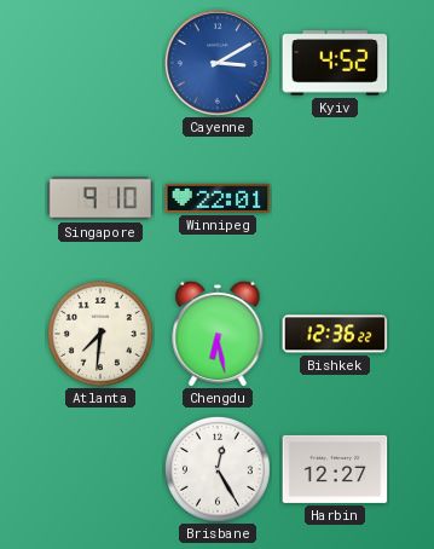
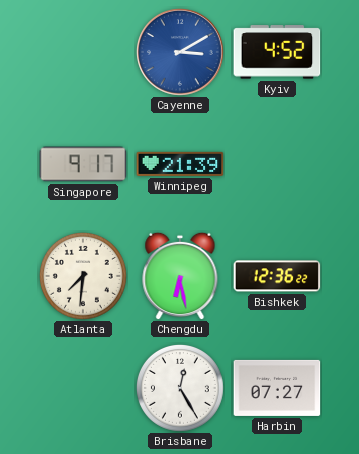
Singapore: 9:10 -> 9:17 (83, 164)
Winnipeg: 22:01 -> 21:39 (180, 164)
Harbin: 12:27 -> 07:27 (277, 388)
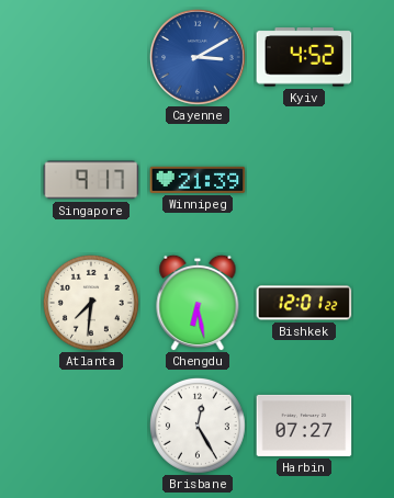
Bishkek: 12:36 -> 12:01 (304, 303)
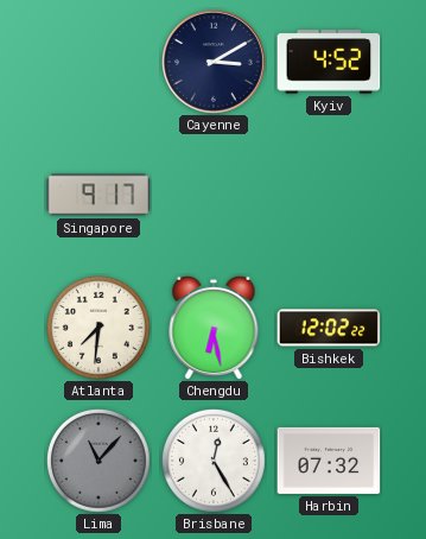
Cayenne dial: blue -> navy (215, 63)
Winnipeg: 21:39 -> none (198, 180)
Bishkek: 12:01 -> 12:02 (329, 328)
Lima: none -> 11:07 (98, 461)
Harbin: 07:27 -> 07:32 (329, 461)
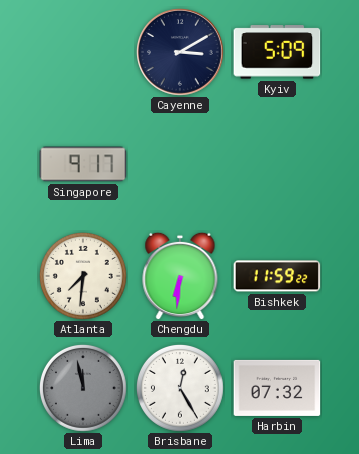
Kyiv: 4:52 -> 5:09 (277, 52)
Chengdu: 6:28 -> 6:31 (180, 276)
Bishkek: 12:02 -> 11:59 (277, 276)
Lima: 11:07 -> 11:58 (83, 388)
